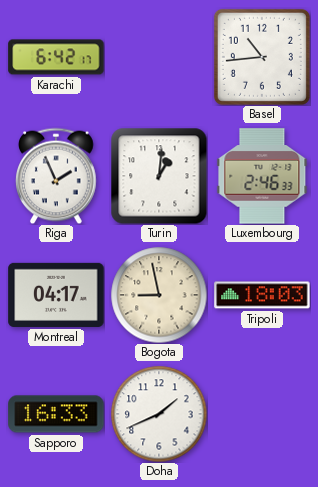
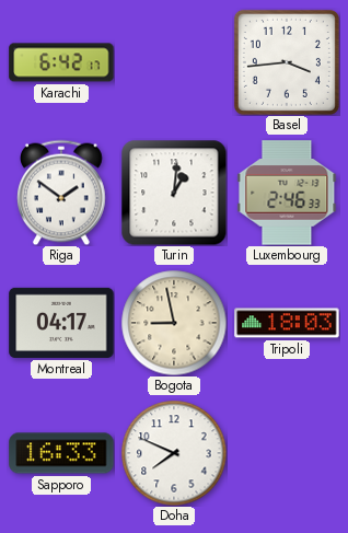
Basel: 10:44 -> 3:44 (287, 62)
Riga: 1:56 -> 1:51 (62, 193)
Doha: 1:41 -> 7:49 (174, 453)
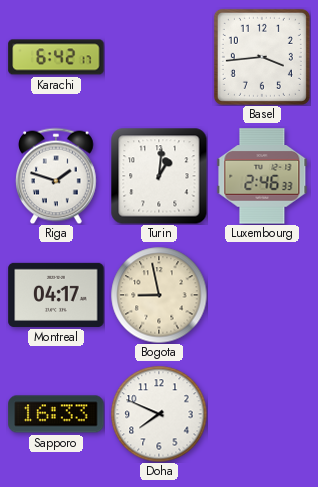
Riga: 1:51 -> 1:48 (57, 176)
Tripoli: 18:03 -> none (287, 323)
